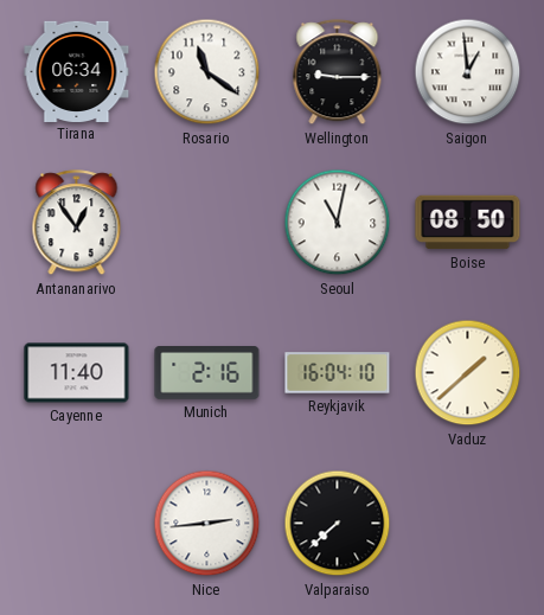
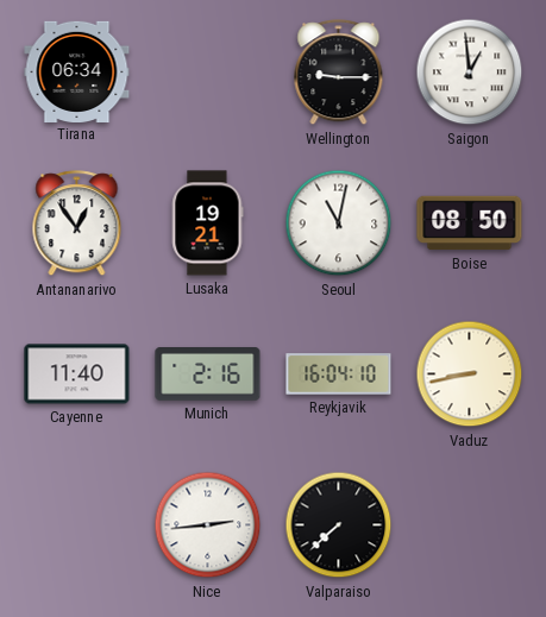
Rosario: 11:21 -> none (207, 72)
Lusaka: none -> 19:21 (207, 223)
Vaduz: 1:38 -> 8:43 (470, 374)
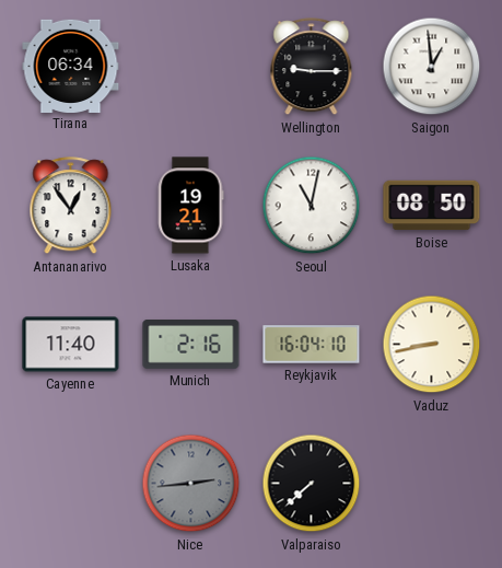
Nice dial: white -> grey (191, 484)
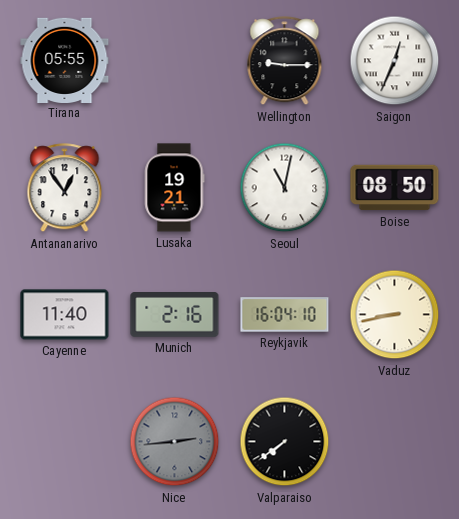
Tirana: 06:34 -> 05:55 (65, 60)
Saigon: 12:59 -> 12:34 (395, 61)
Valparaiso: 7:38 -> 7:39 (285, 442)
